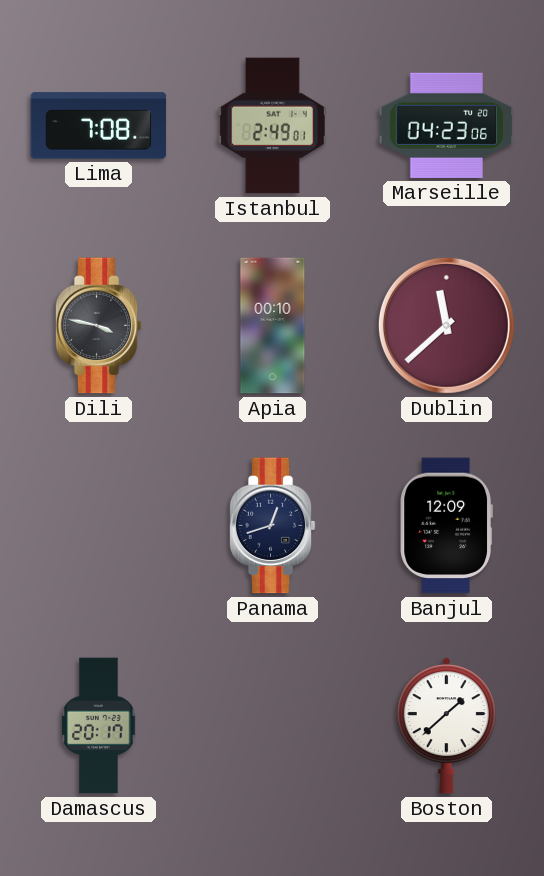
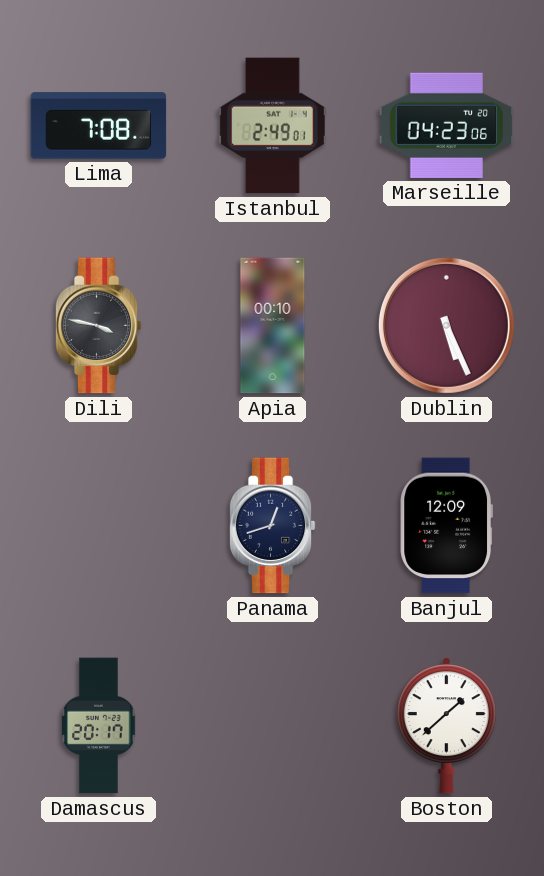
Dublin: 11:38 -> 5:26 (446, 325)
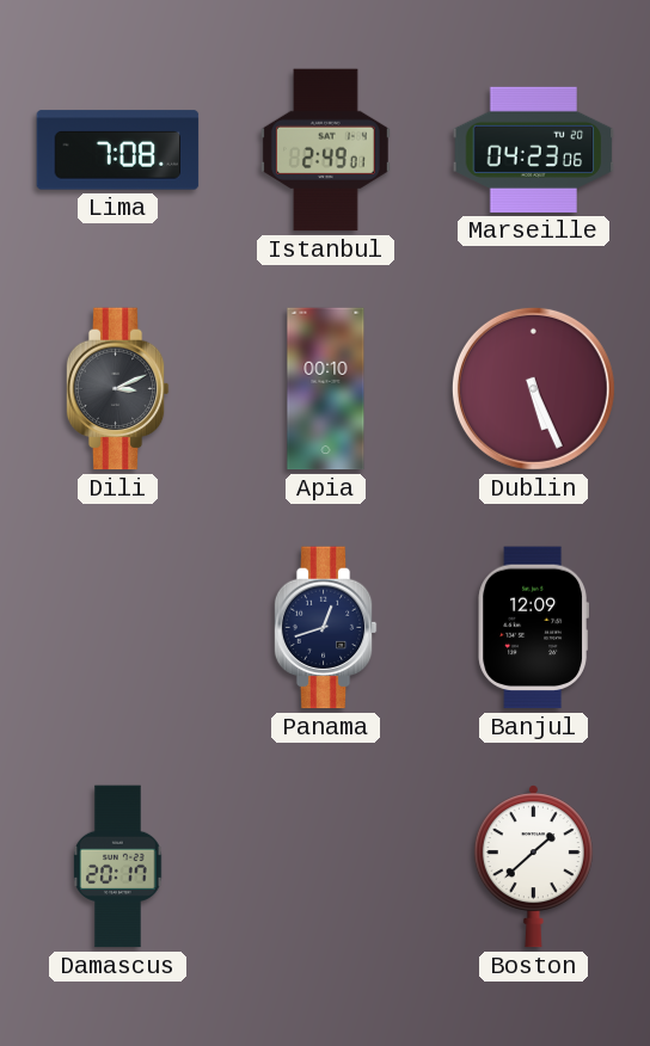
Dili: 3:47 -> 3:11 (117, 389)
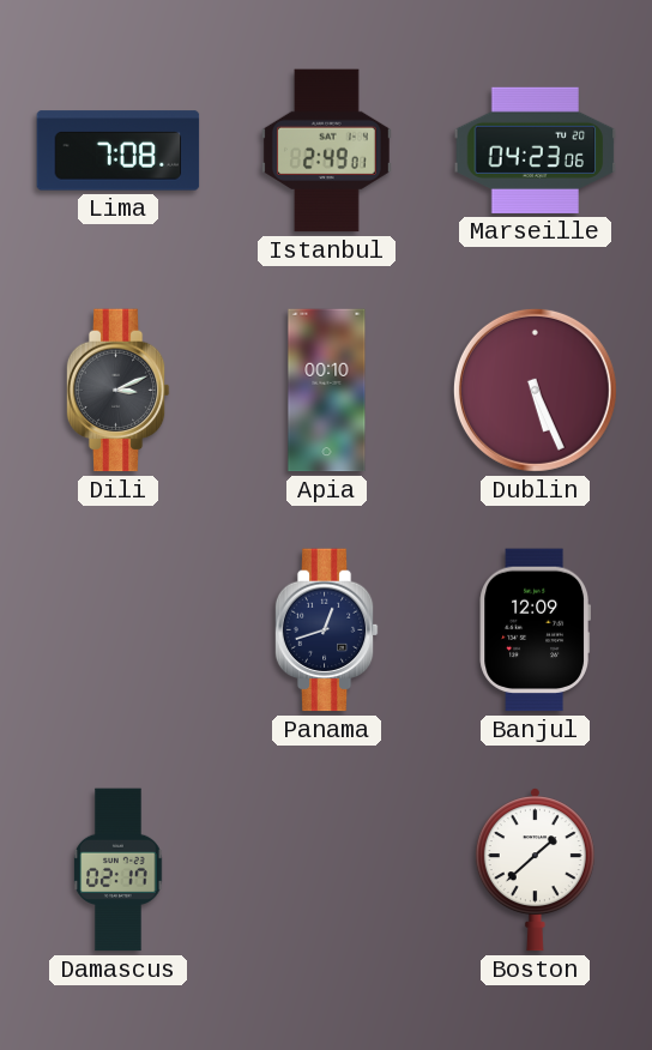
Damascus: 20:17 -> 02:17 (119, 870)
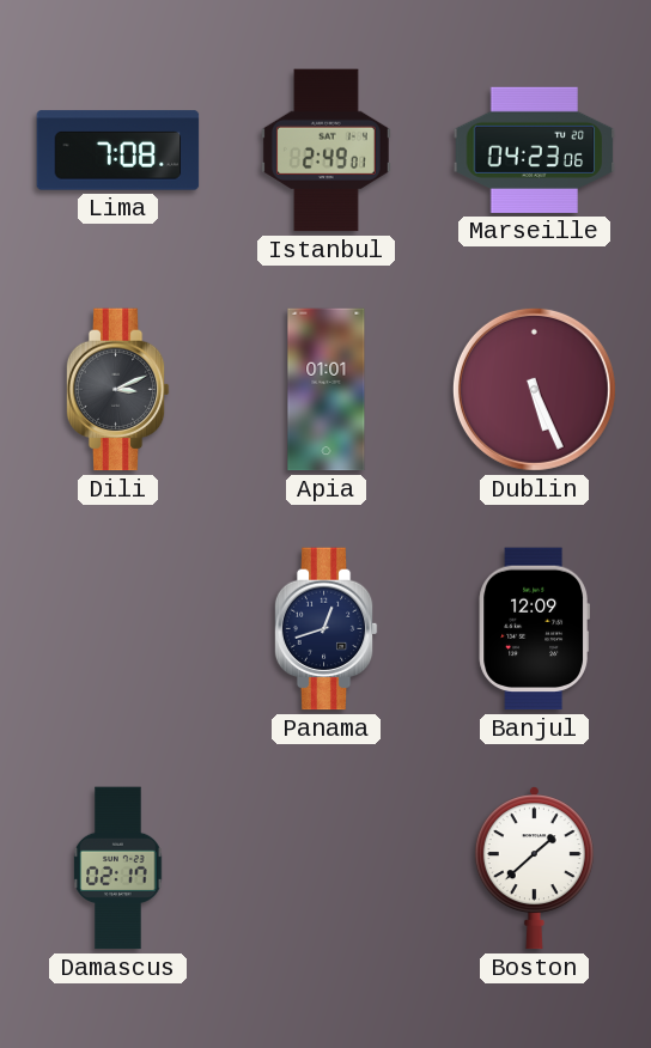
Apia: 00:10 -> 01:01 (327, 390)
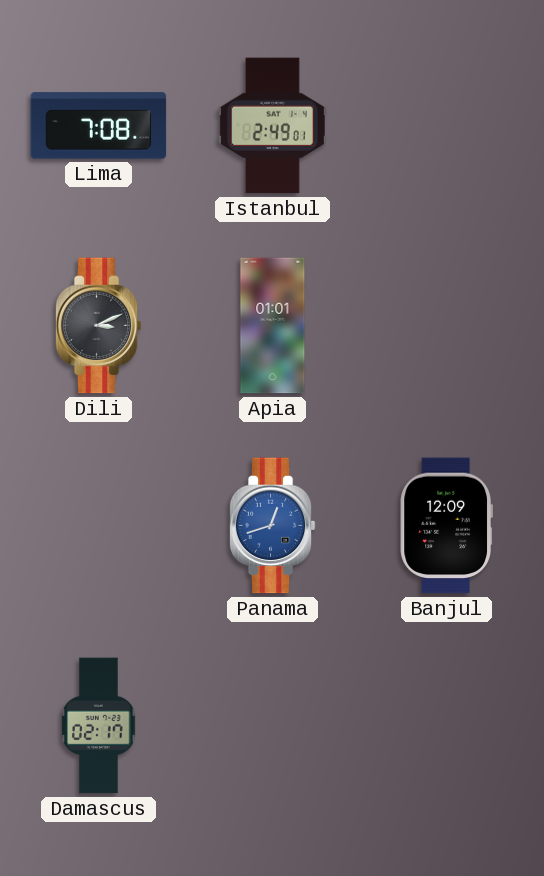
Marseille: 04:23 -> none (535, 150)
Dublin: 5:26 -> none (534, 389)
Panama dial: navy -> blue (272, 526)
Boston: 1:38 -> none (534, 869)
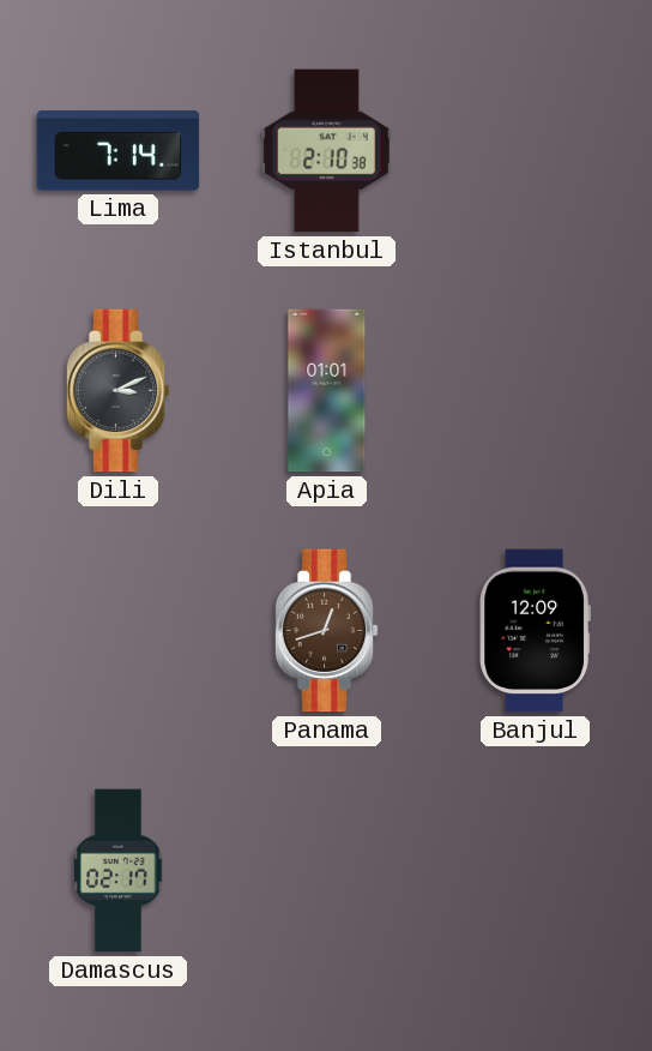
Lima: 7:08 -> 7:14 (119, 151)
Istanbul: 2:49 -> 2:10 (326, 151)
Panama dial: blue -> brown (326, 631)
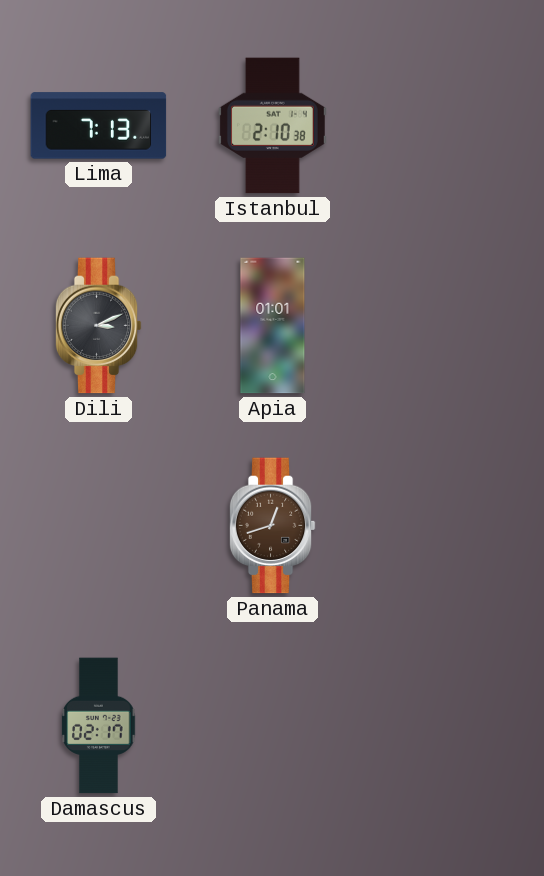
Lima: 7:14 -> 7:13 (99, 126)
Banjul: 12:09 -> none (535, 631)
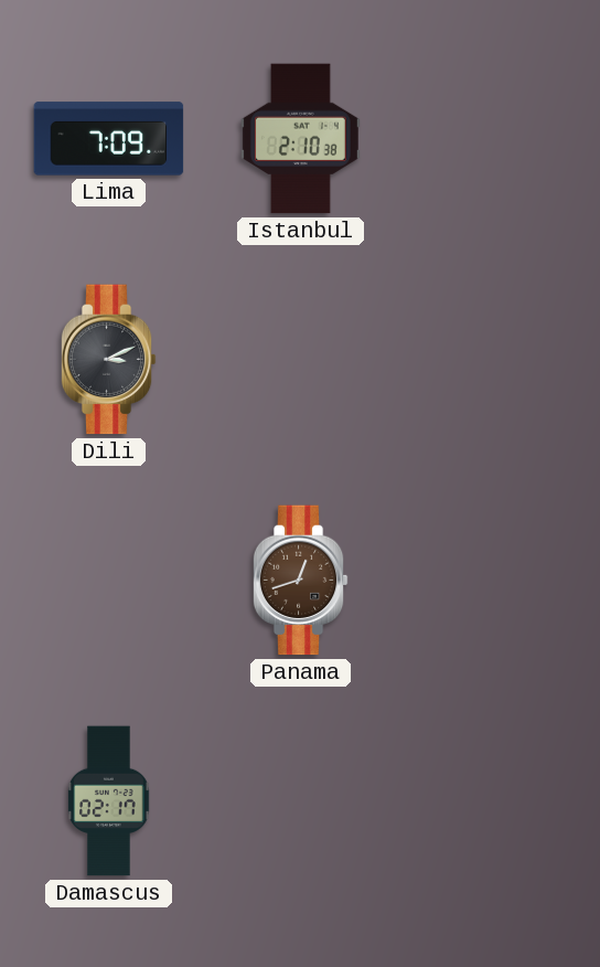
Lima: 7:13 -> 7:09 (109, 139)
Apia: 01:01 -> none (273, 326)
